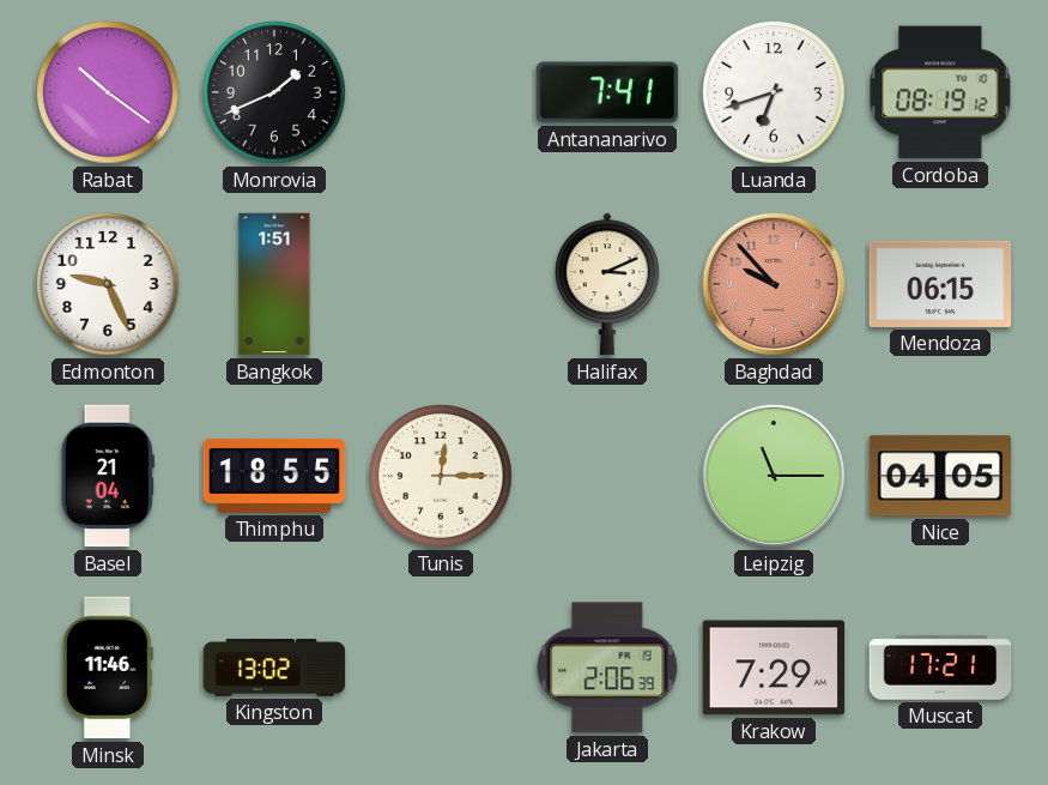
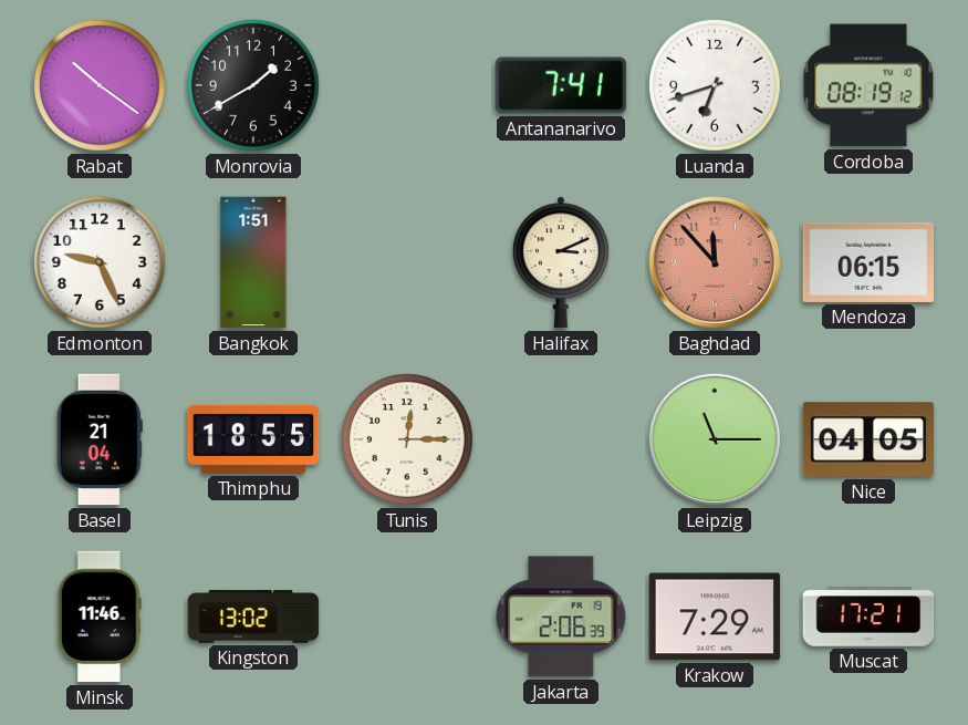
Monrovia: 1:41 -> 1:40 (253, 85)
Baghdad: 9:53 -> 11:53 (715, 262)
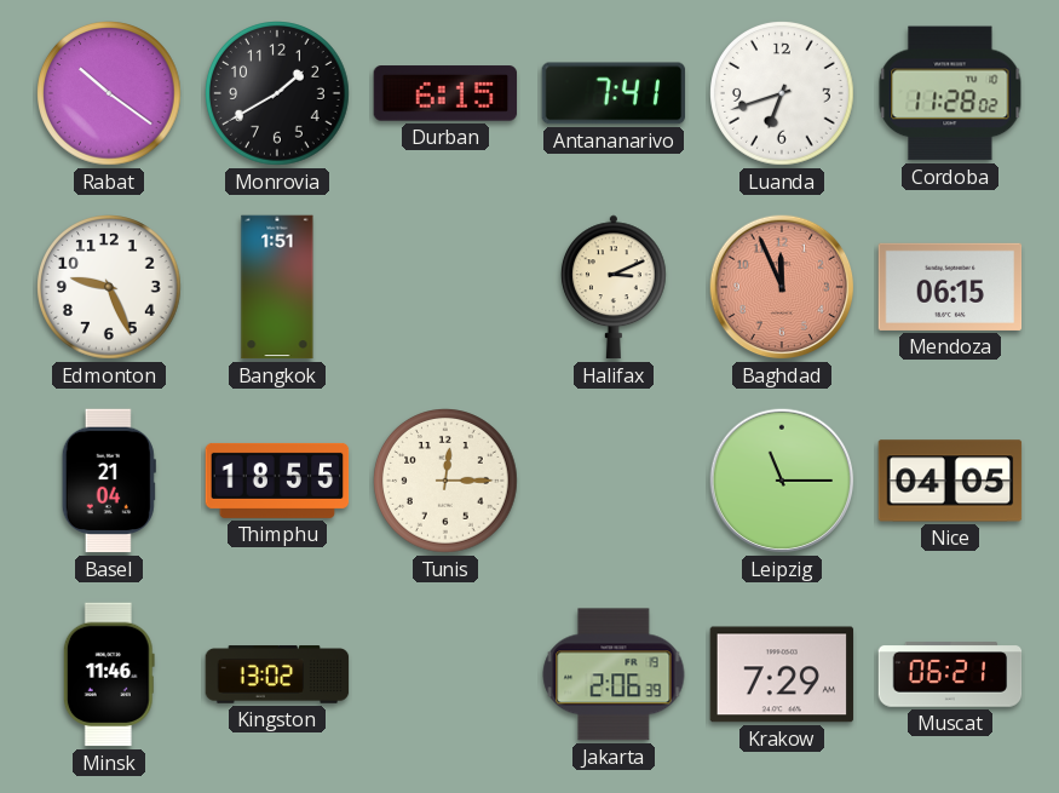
Durban: none -> 6:15 (445, 93)
Cordoba: 08:19 -> 11:28 (950, 93)
Baghdad: 11:53 -> 11:56 (782, 287)
Muscat: 17:21 -> 06:21 (950, 674)
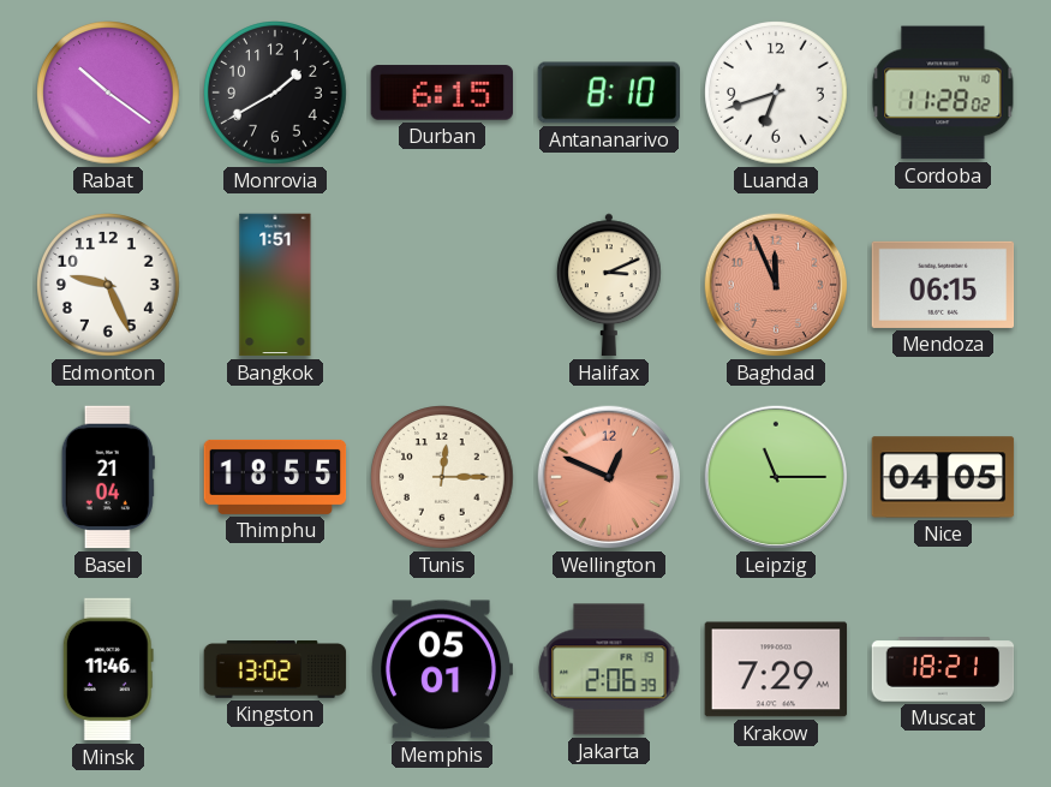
Antananarivo: 7:41 -> 8:10 (609, 93)
Wellington: none -> 12:49 (609, 477)
Memphis: none -> 05:01 (441, 669)
Muscat: 06:21 -> 18:21 (943, 669)
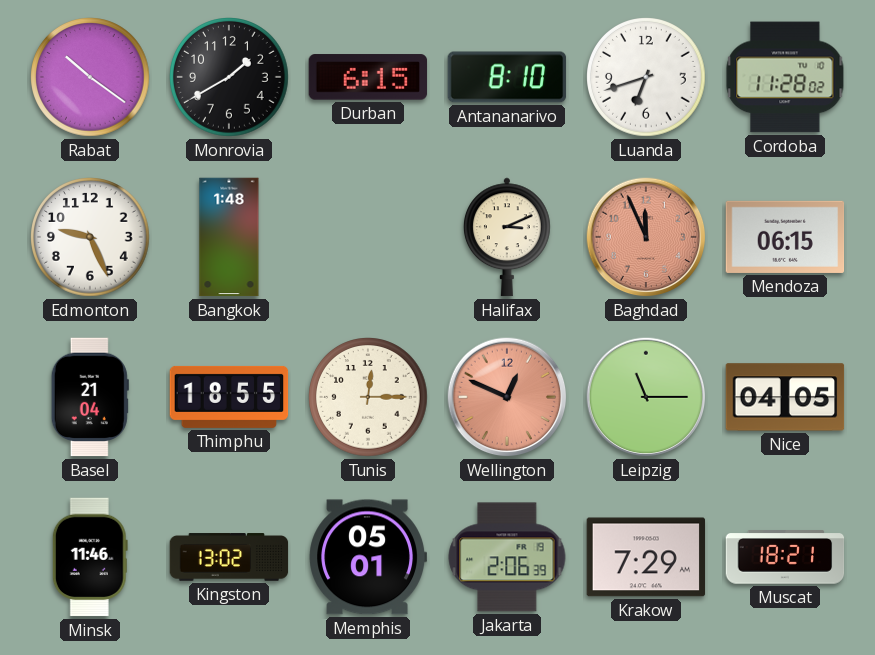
Bangkok: 1:51 -> 1:48 (229, 237)
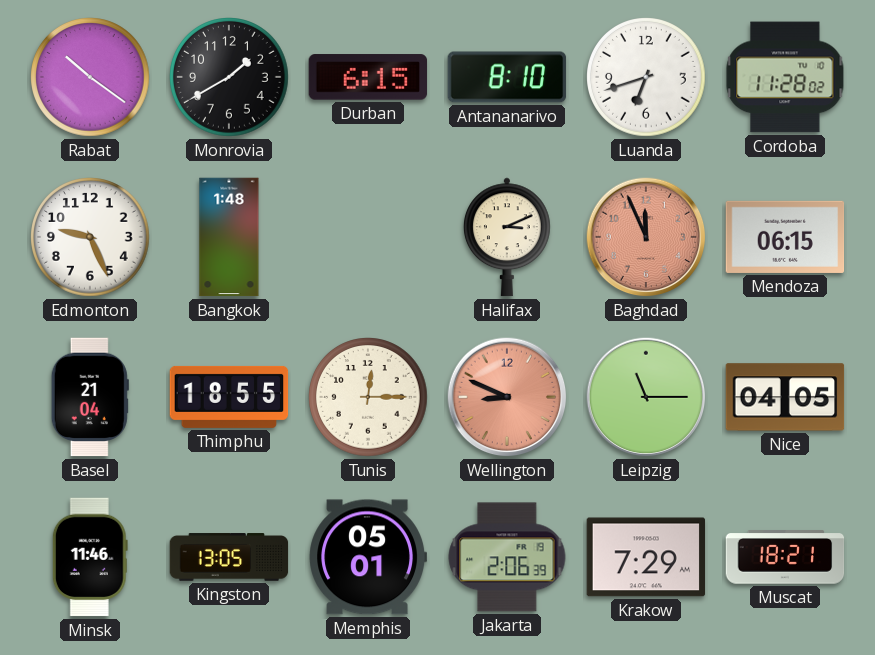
Wellington: 12:49 -> 8:49 (507, 397)
Kingston: 13:02 -> 13:05 (229, 557)
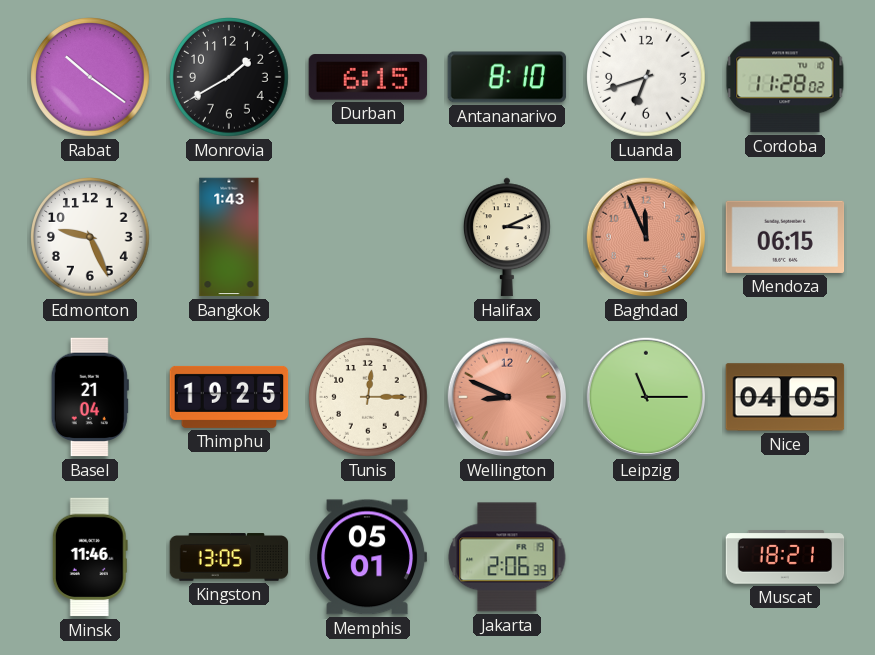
Bangkok: 1:48 -> 1:43 (229, 237)
Thimphu: 18:55 -> 19:25 (229, 397)
Krakow: 7:29 -> none (646, 557)
